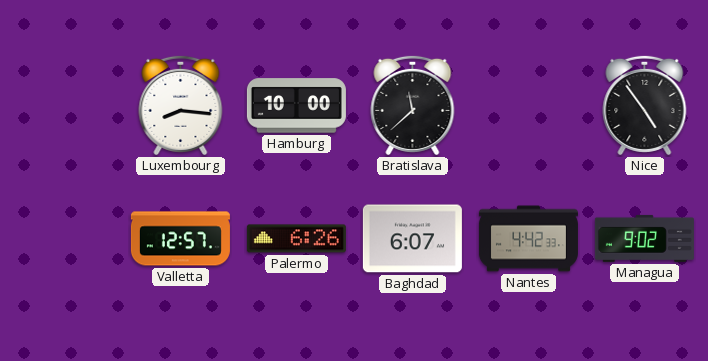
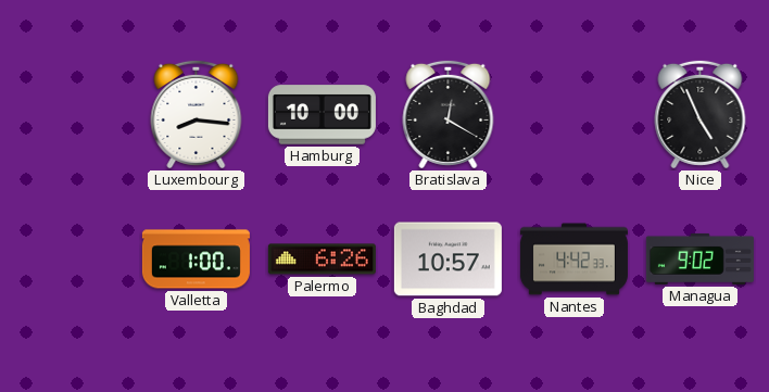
Bratislava: 11:38 -> 12:20 (449, 114)
Nice: 4:54 -> 4:56 (701, 114)
Valletta: 12:57 -> 1:00 (196, 260)
Baghdad: 6:07 -> 10:57 (447, 260)
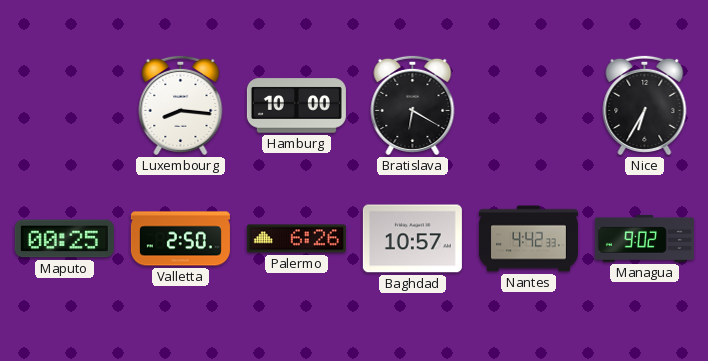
Bratislava: 12:20 -> 6:20 (413, 105)
Nice: 4:56 -> 6:35 (645, 105)
Maputo: none -> 00:25 (64, 239)
Valletta: 1:00 -> 2:50 (180, 239)
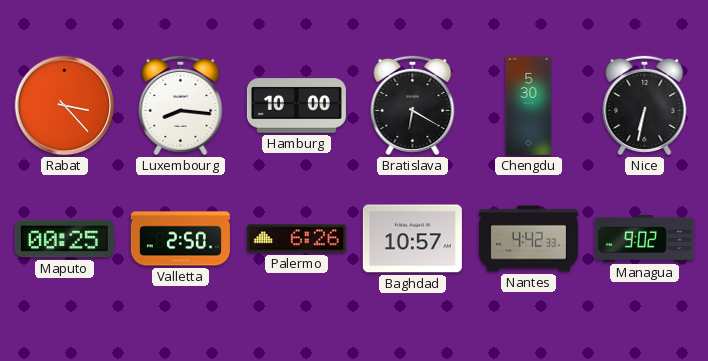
Rabat: none -> 3:23 (65, 106)
Chengdu: none -> 5:30 (529, 105)
Nice: 6:35 -> 6:32 (645, 105)
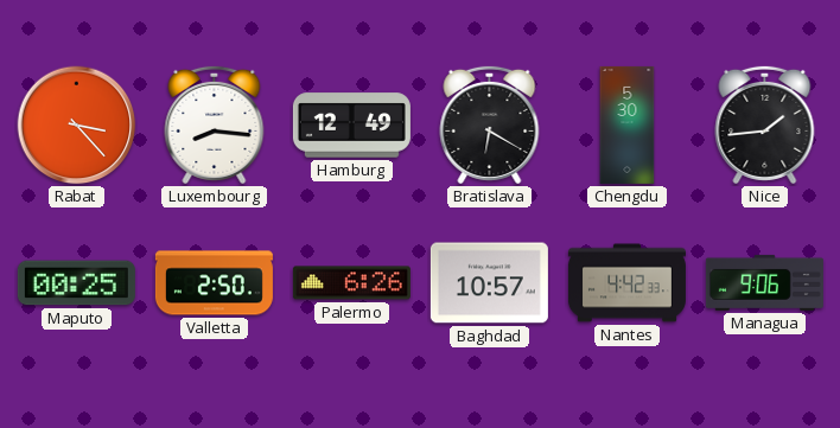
Hamburg: 10:00 -> 12:49 (351, 126)
Nice: 6:32 -> 1:44 (765, 124)
Managua: 9:02 -> 9:06 (764, 282)
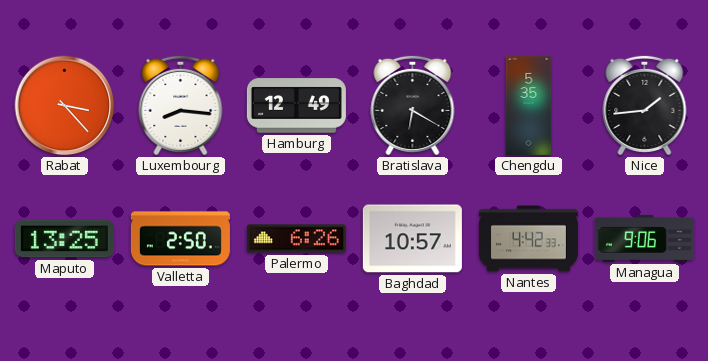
Chengdu: 5:30 -> 5:35 (529, 105)
Maputo: 00:25 -> 13:25 (64, 239)
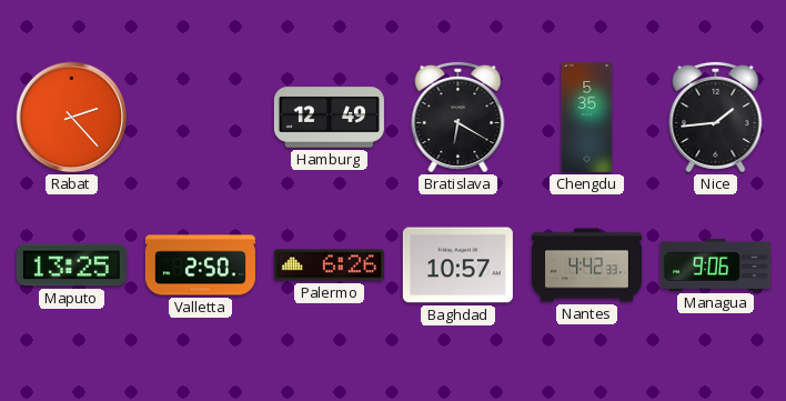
Rabat: 3:23 -> 2:23 (72, 118)
Luxembourg: 8:16 -> none (181, 105)
